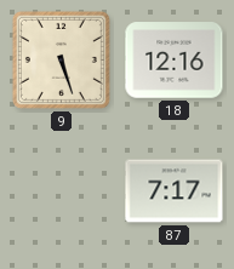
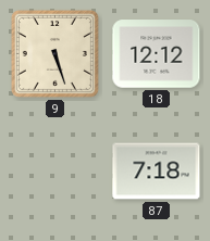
18: 12:16 -> 12:12 (157, 54)
87: 7:17 -> 7:18 (157, 172)
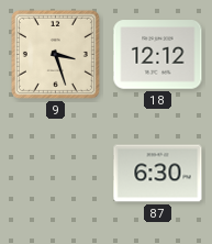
9: 5:27 -> 3:27 (55, 54)
87: 7:18 -> 6:30 (158, 174)
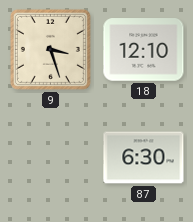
18: 12:12 -> 12:10 (144, 50)
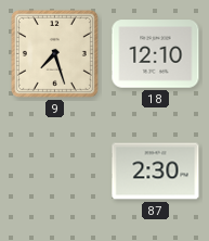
9: 3:27 -> 7:27 (54, 53)
87: 6:30 -> 2:30 (156, 172)
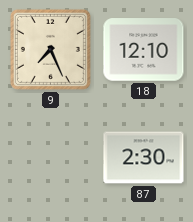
9: 7:27 -> 7:26 (50, 49)
